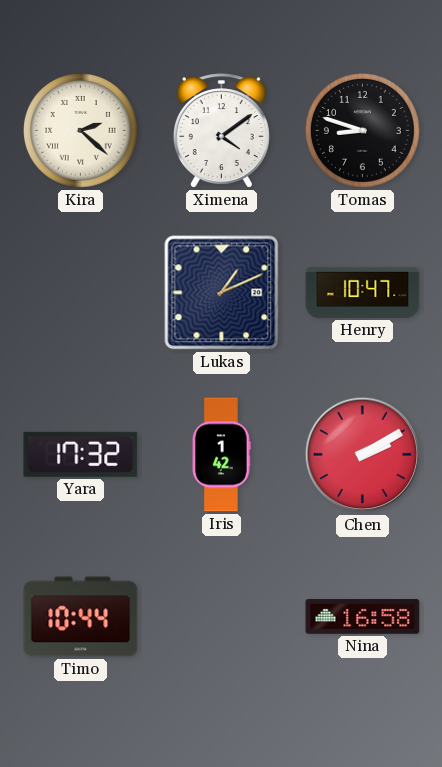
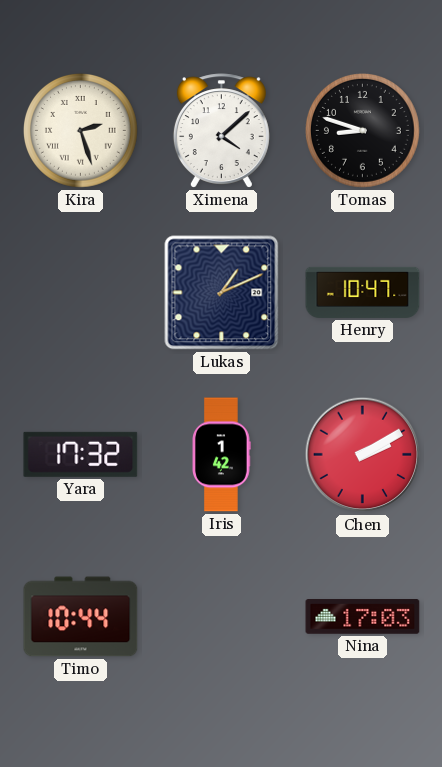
Kira: 2:22 -> 2:27 (80, 130)
Ximena: 4:09 -> 4:08 (221, 131)
Nina: 16:58 -> 17:03 (363, 617)
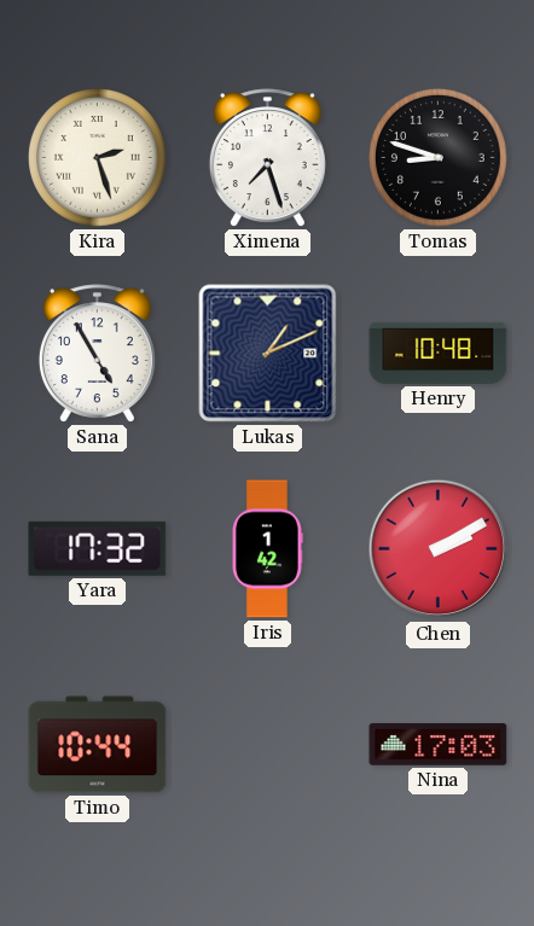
Ximena: 4:08 -> 7:27 (267, 158)
Sana: none -> 4:55 (97, 354)
Henry: 10:47 -> 10:48 (439, 353)
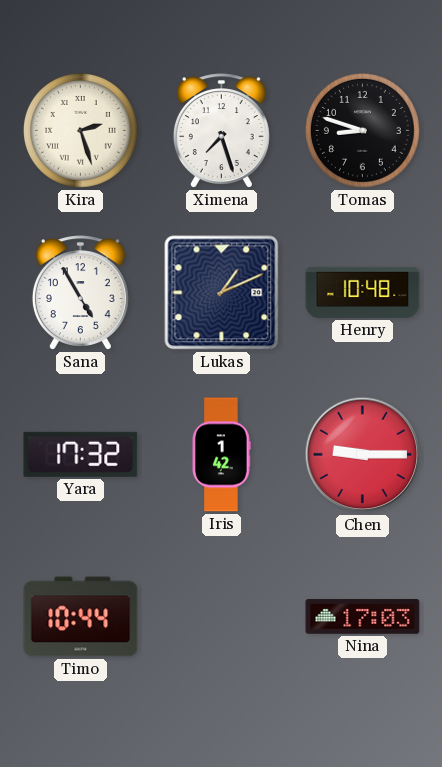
Chen: 2:10 -> 9:15 (363, 455)
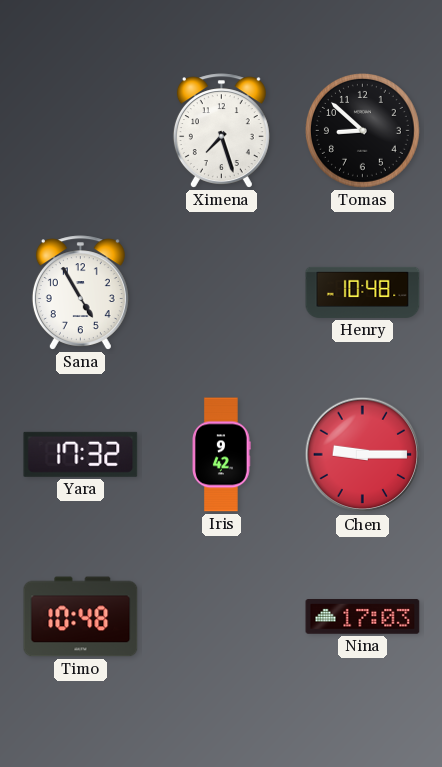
Kira: 2:27 -> none (80, 130)
Tomas: 8:48 -> 8:52 (362, 130)
Lukas: 1:11 -> none (222, 293)
Iris: 1:42 -> 9:42 (221, 455)
Timo: 10:44 -> 10:48 (81, 617)
